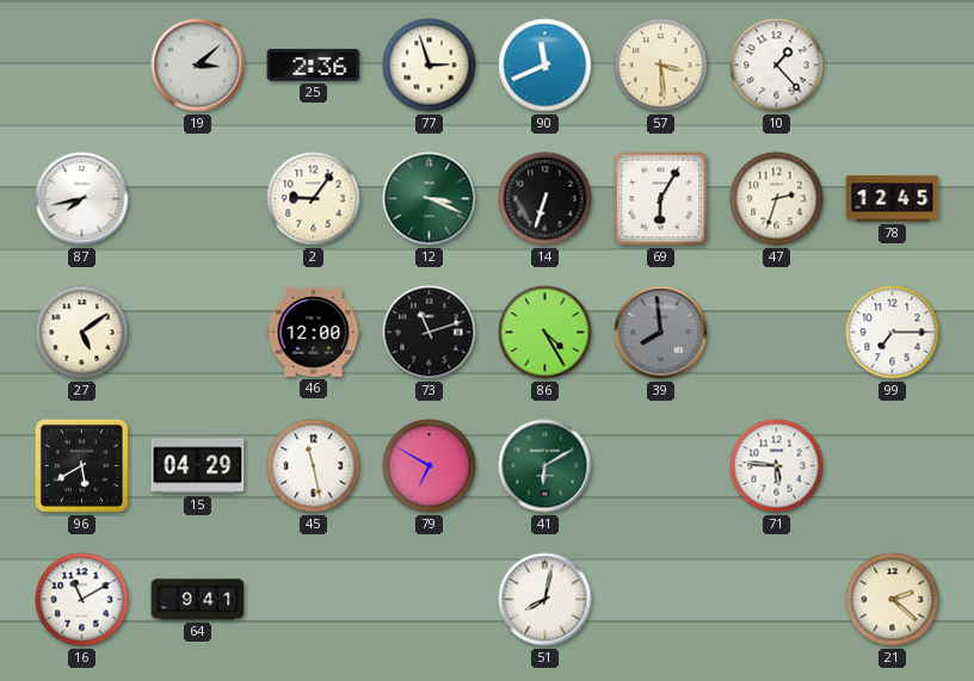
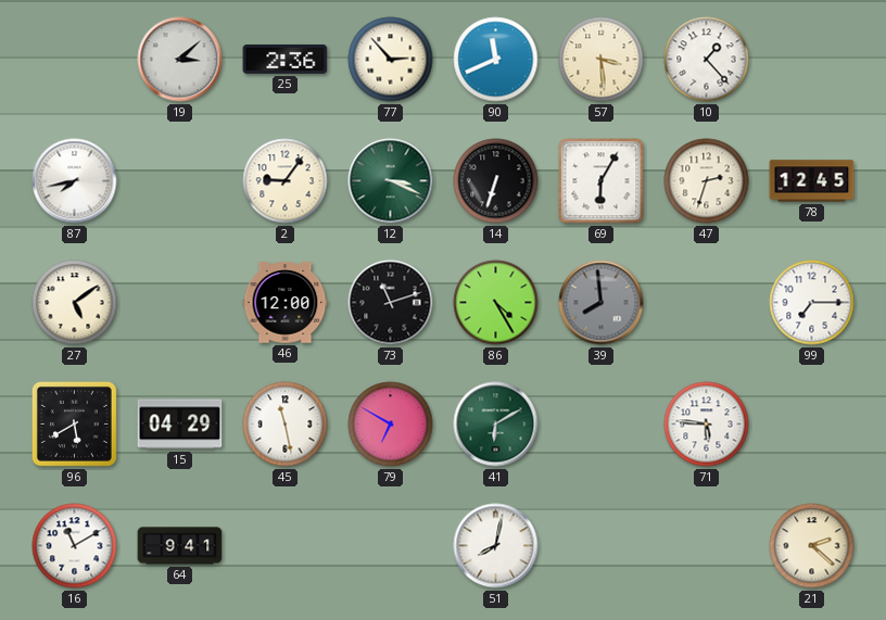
77: 2:57 -> 2:53 (391, 60)
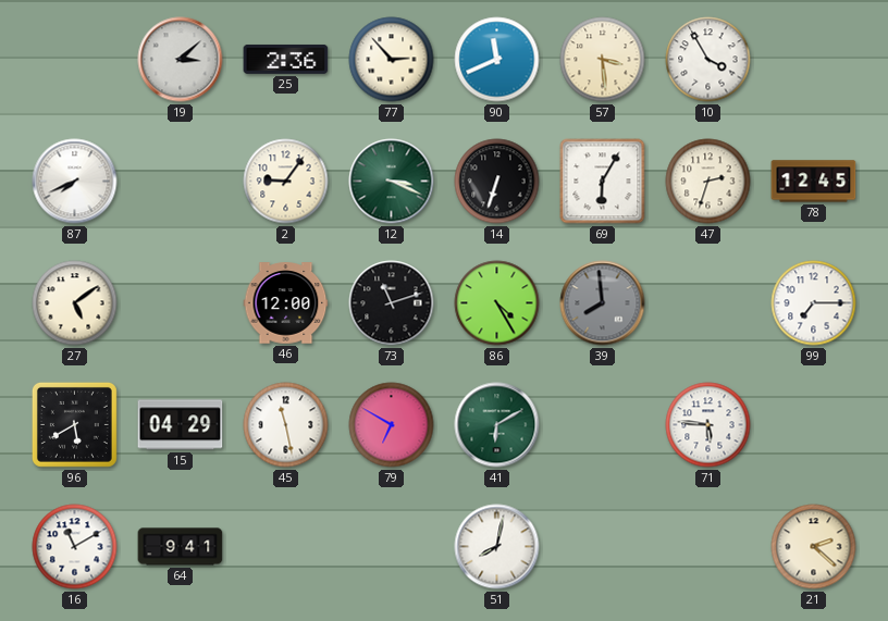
10: 1:23 -> 3:55 (708, 60)
87: 7:43 -> 7:41 (75, 182)
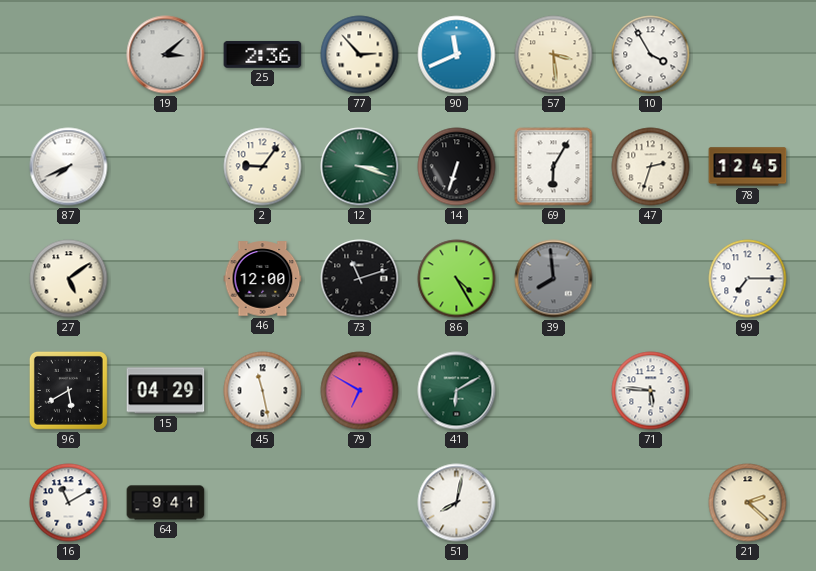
12: 3:19 -> 3:18 (360, 167)
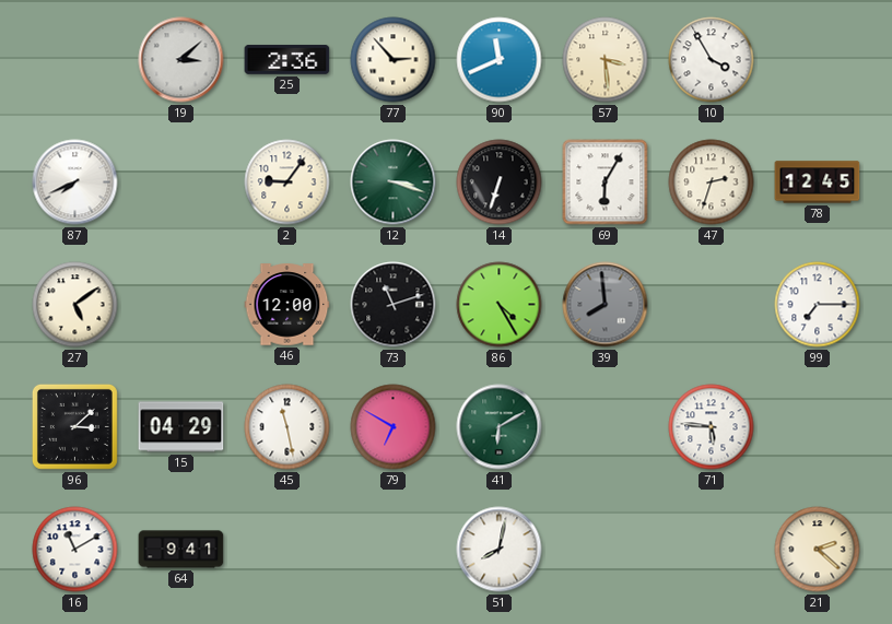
96: 5:40 -> 3:08 (74, 426)
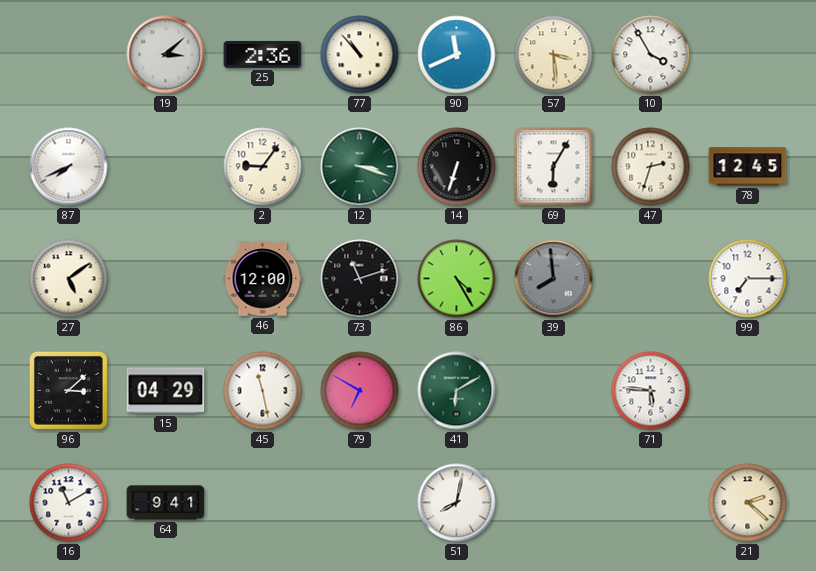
77: 2:53 -> 10:53 (360, 55)
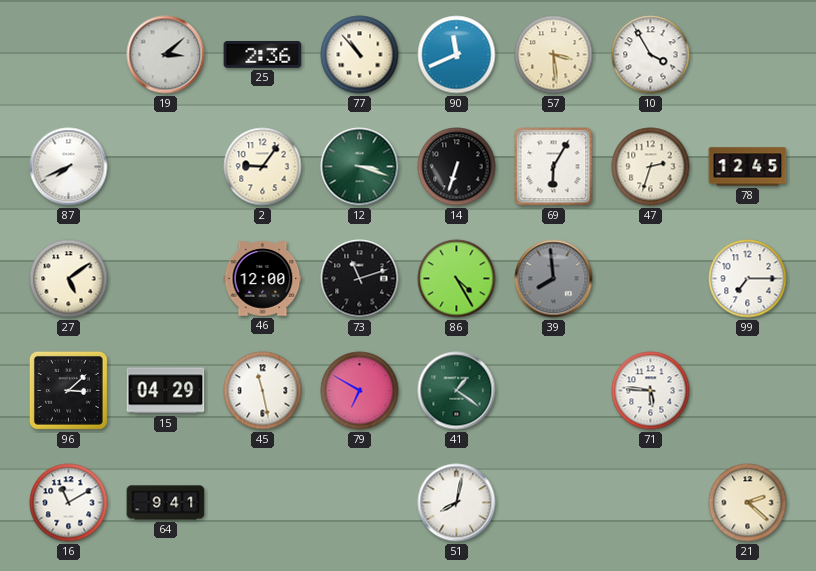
41: 6:10 -> 1:21 (457, 391)
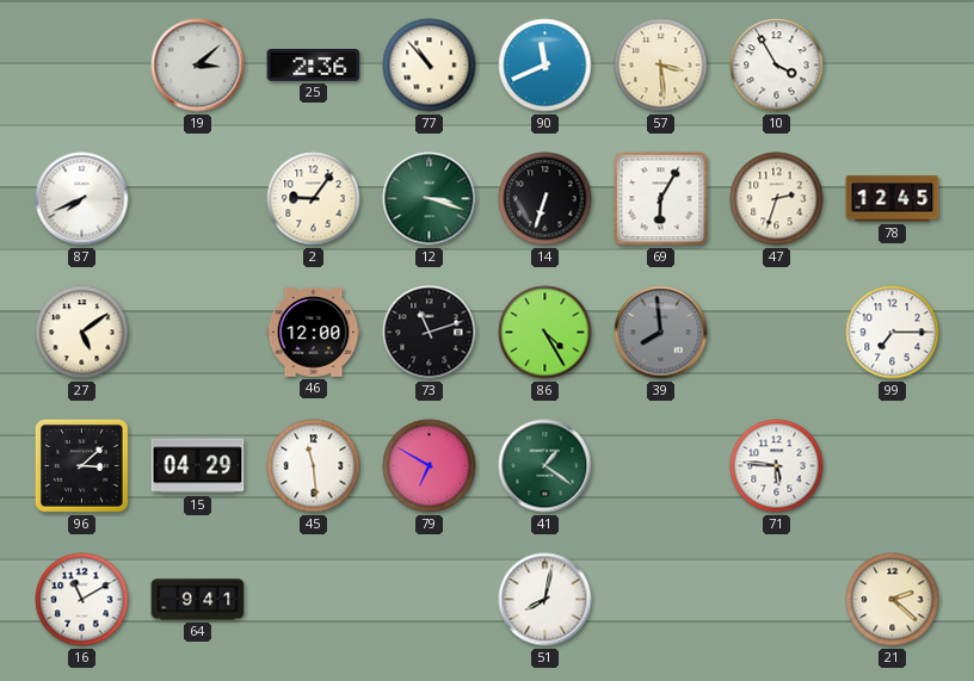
45: 11:28 -> 11:29 (314, 466)
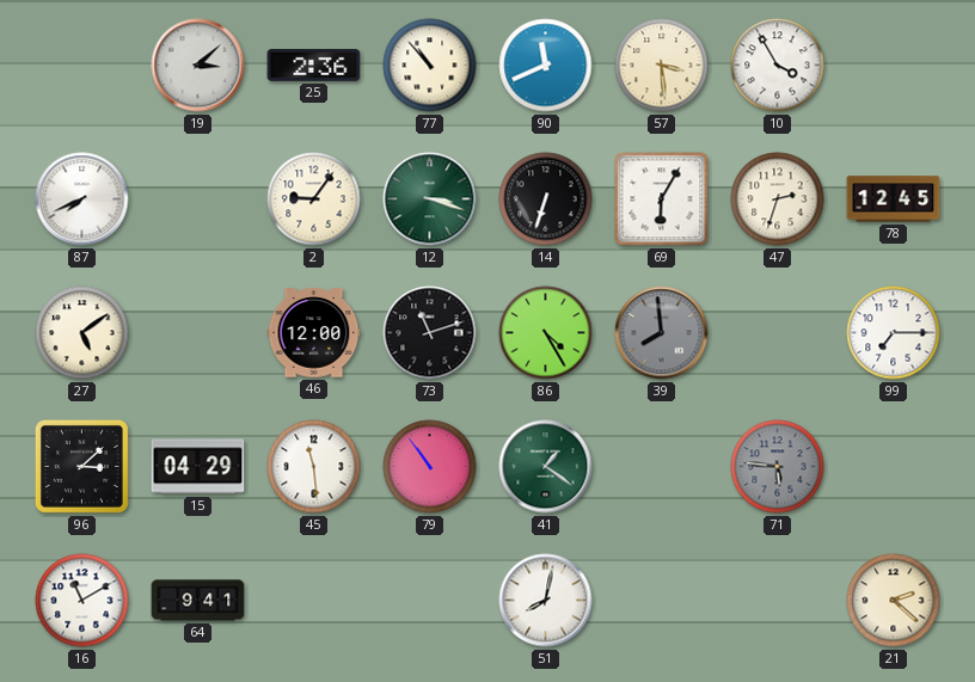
79: 6:50 -> 10:54 (430, 467)
71 dial: white -> grey (778, 467)
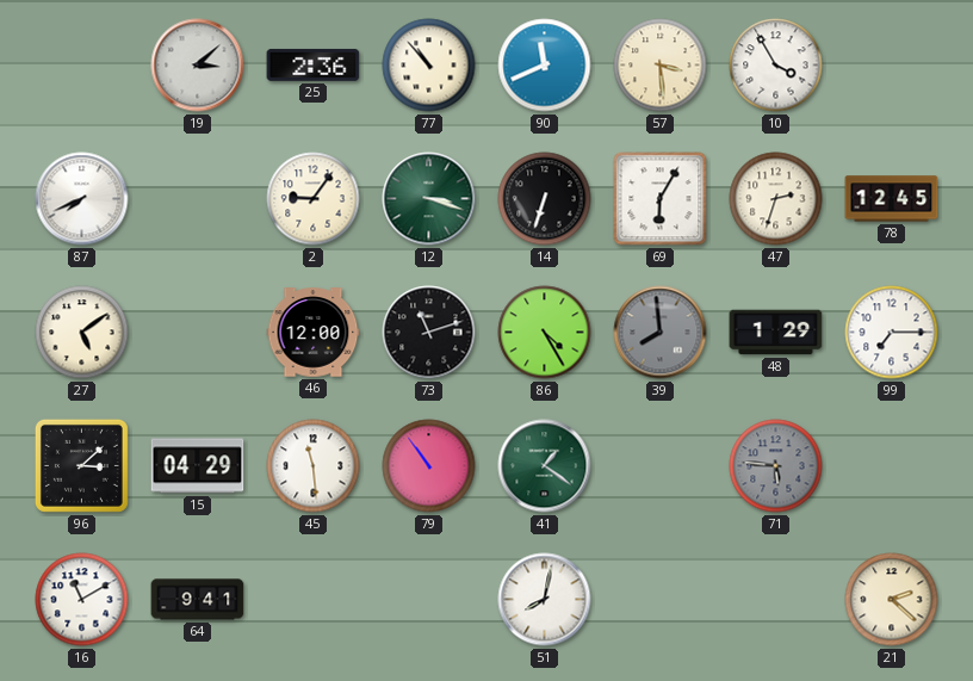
48: none -> 1:29 (776, 333)
